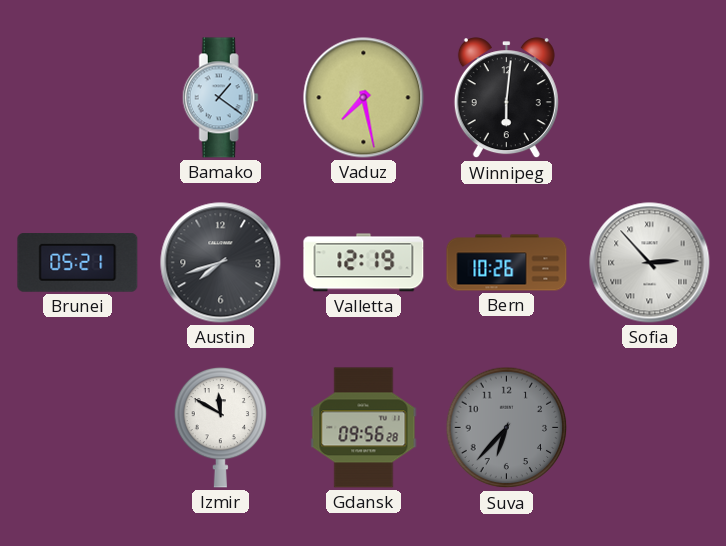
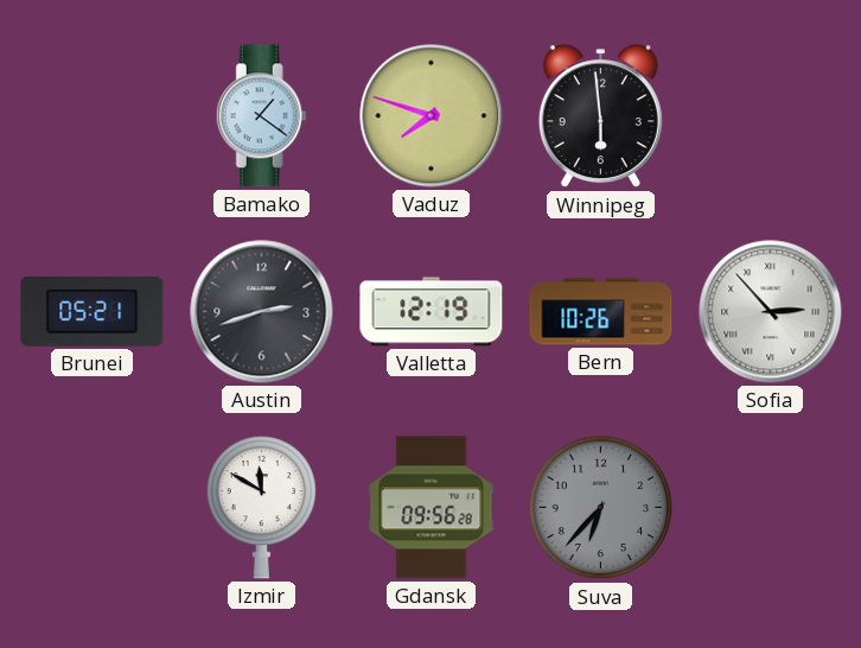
Vaduz: 7:28 -> 7:48 (432, 116)
Winnipeg: 6:01 -> 5:59 (600, 116)
Austin: 7:42 -> 2:42 (262, 312)
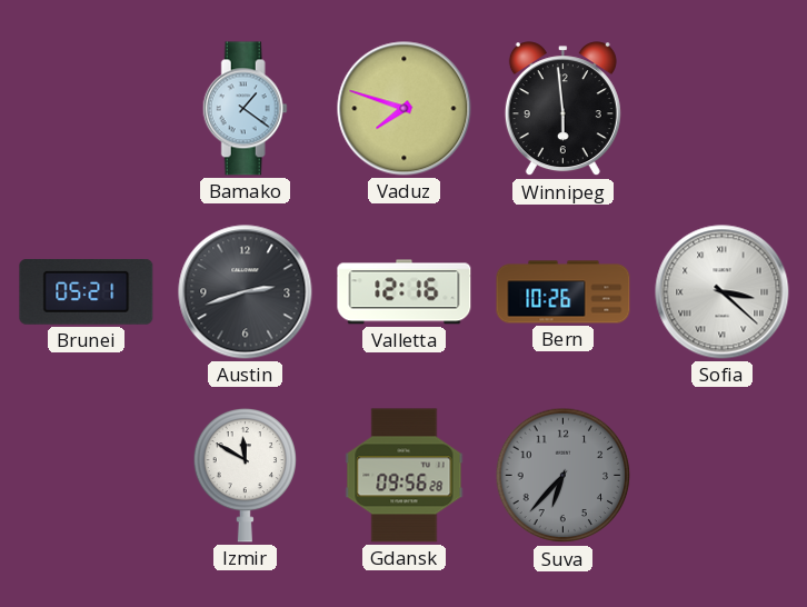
Valletta: 12:19 -> 12:16 (405, 292)
Sofia: 2:53 -> 3:22 (723, 292)
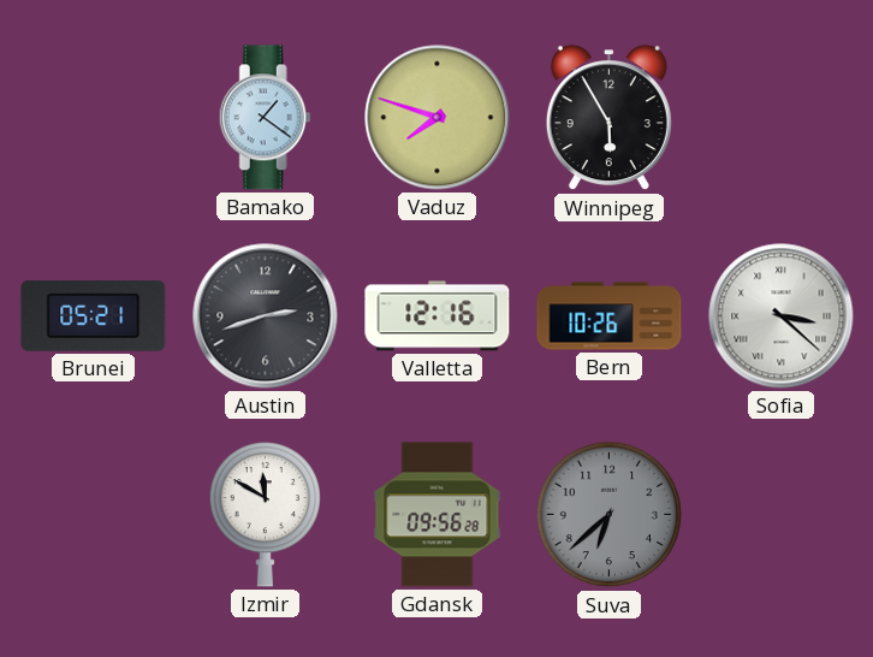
Winnipeg: 5:59 -> 5:55 (608, 118)
Suva: 6:37 -> 6:38 (610, 515)
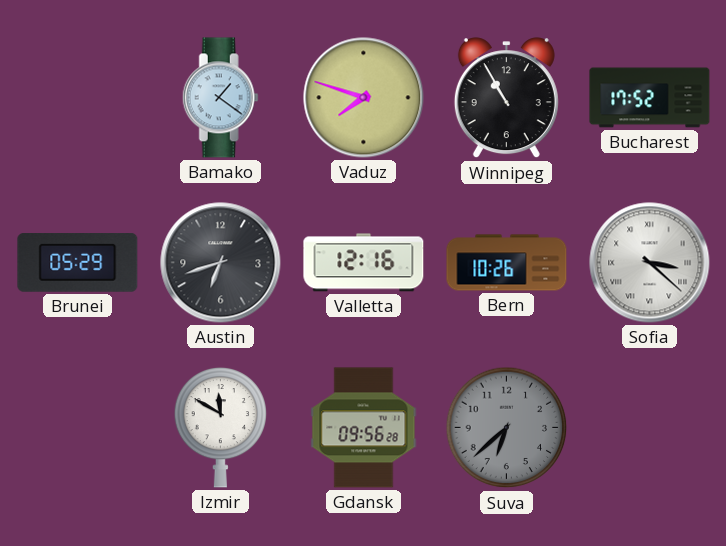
Winnipeg: 5:55 -> 10:55 (506, 98)
Bucharest: none -> 17:52 (650, 98)
Brunei: 05:21 -> 05:29 (78, 263)
Austin: 2:42 -> 6:42 (221, 263)
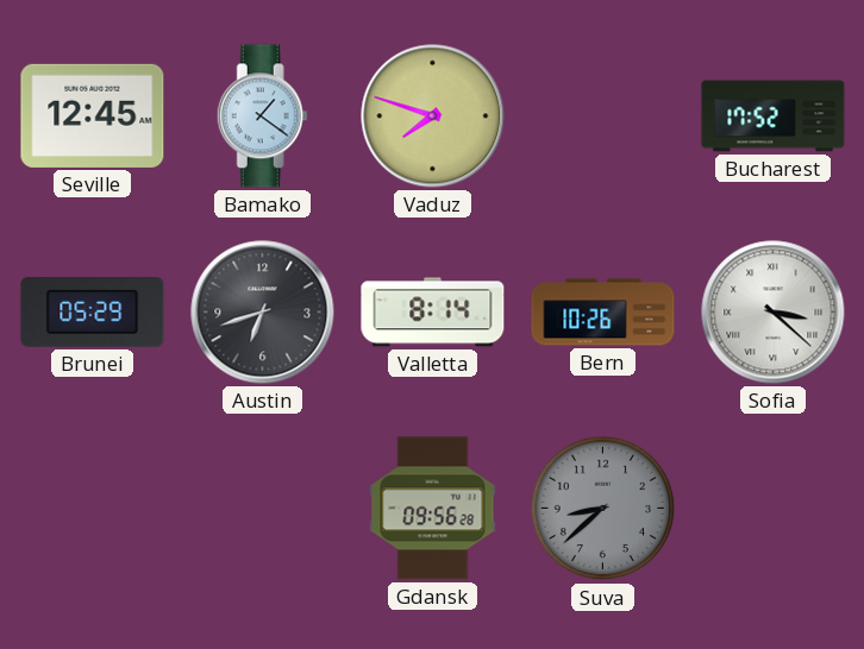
Seville: none -> 12:45 (93, 115)
Winnipeg: 10:55 -> none (506, 98)
Valletta: 12:16 -> 8:14 (433, 313)
Izmir: 11:50 -> none (221, 427)
Suva: 6:38 -> 8:38 (603, 509)
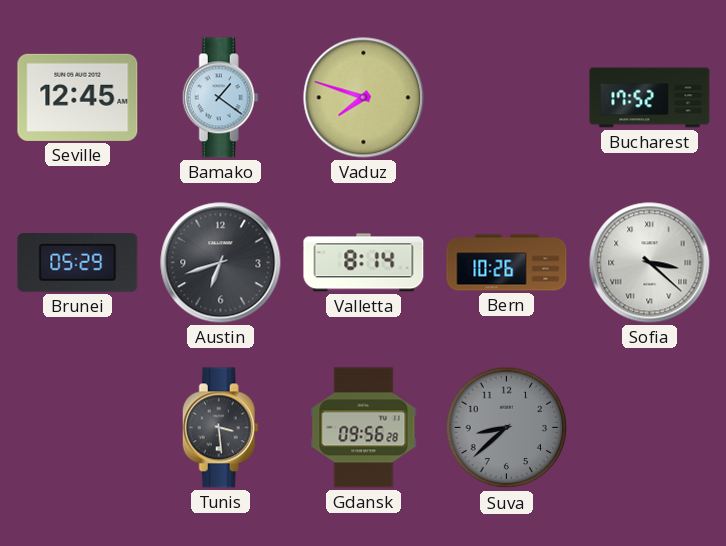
Tunis: none -> 3:29 (220, 428)
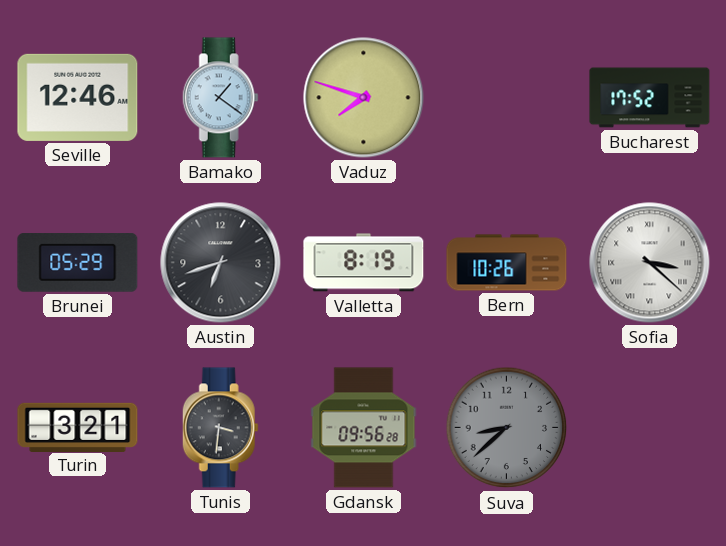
Seville: 12:45 -> 12:46 (78, 97)
Valletta: 8:14 -> 8:19 (364, 263)
Turin: none -> 3:21 (78, 427)
Tunis: 3:29 -> 3:31 (220, 428)
